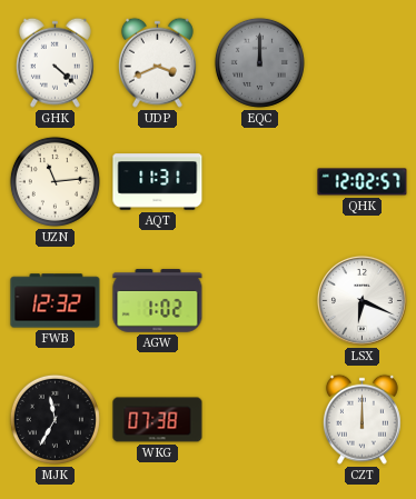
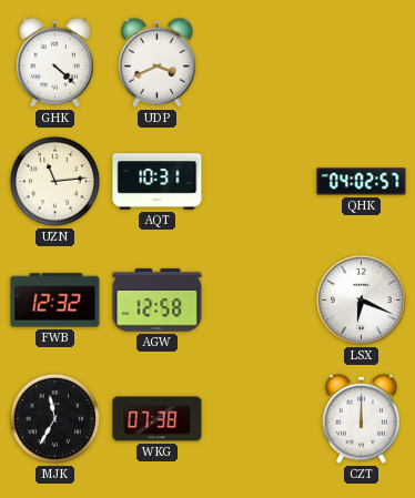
EQC: 12:00 -> none (259, 62)
AQT: 11:31 -> 10:31 (158, 182)
QHK: 12:02 -> 04:02 (362, 182)
AGW: 1:02 -> 12:58 (158, 301)
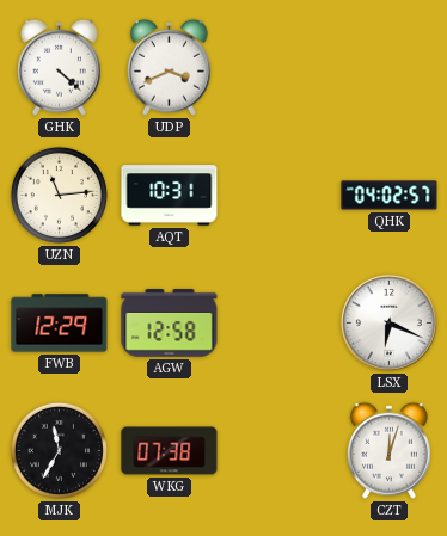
FWB: 12:32 -> 12:29 (60, 324)
CZT: 12:00 -> 12:03 (388, 450)
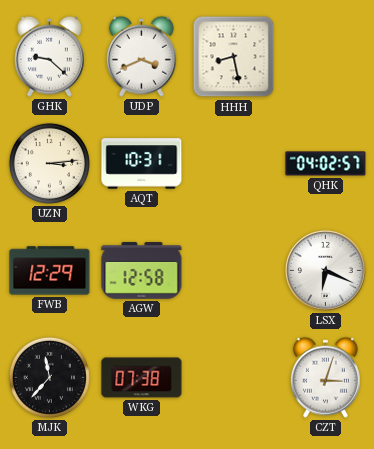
GHK: 4:22 -> 9:22 (49, 56)
HHH: none -> 8:28 (234, 57)
UZN: 11:14 -> 3:14 (49, 163)
MJK: 11:35 -> 11:37 (49, 377)
CZT: 12:03 -> 3:03 (325, 377)
